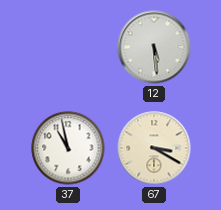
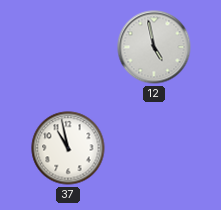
12: 5:29 -> 4:58 (154, 47)
67: 3:20 -> none (154, 148)
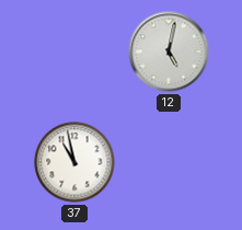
12: 4:58 -> 5:02 (169, 51)
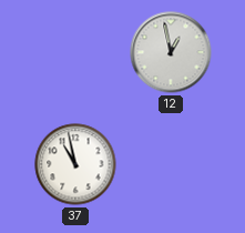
12: 5:02 -> 12:58 (171, 52)
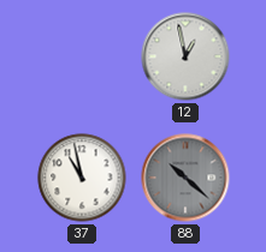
88: none -> 10:22 (185, 178)
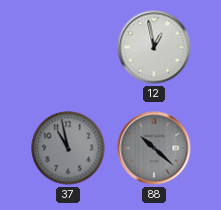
37 dial: white -> grey (68, 148)
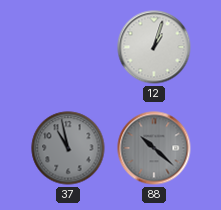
12: 12:58 -> 1:03 (154, 47)
